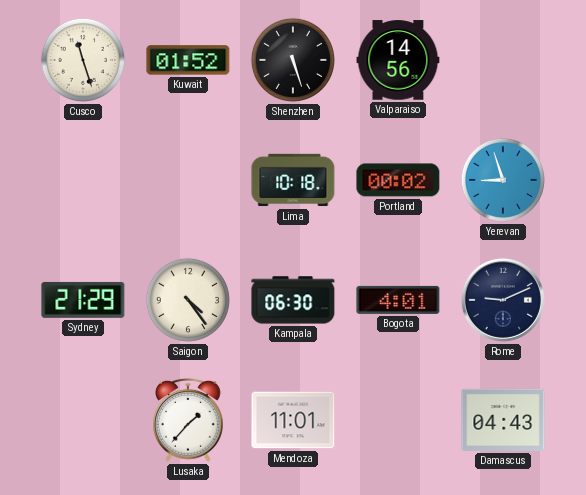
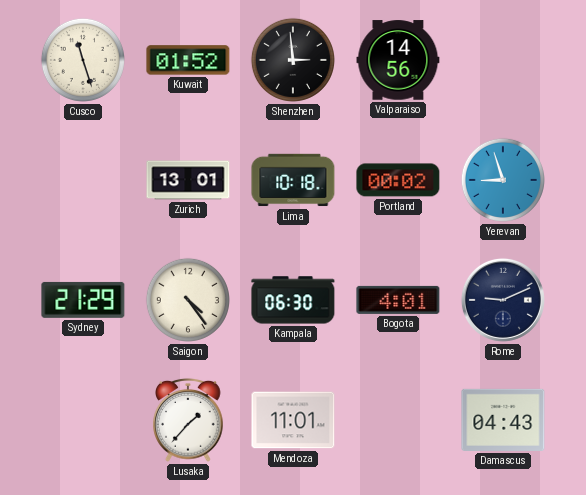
Shenzhen: 5:27 -> 2:59 (293, 60)
Zurich: none -> 13:01 (188, 180)
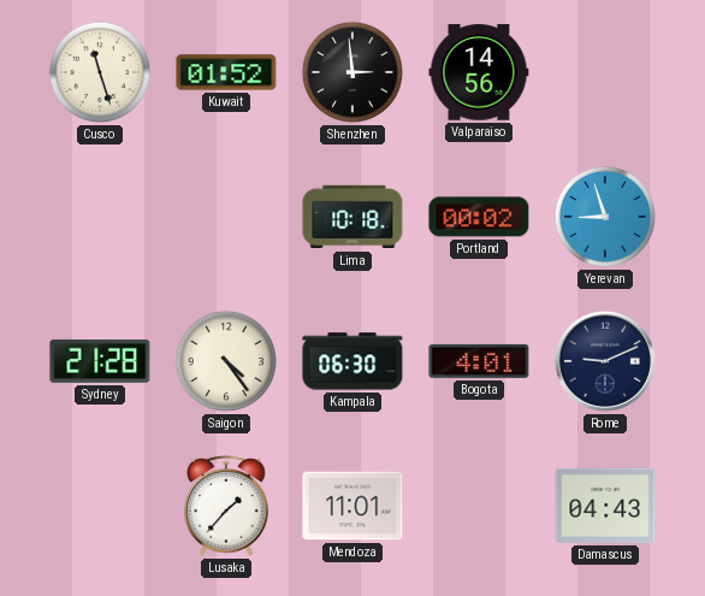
Zurich: 13:01 -> none (188, 180)
Sydney: 21:29 -> 21:28 (100, 361)
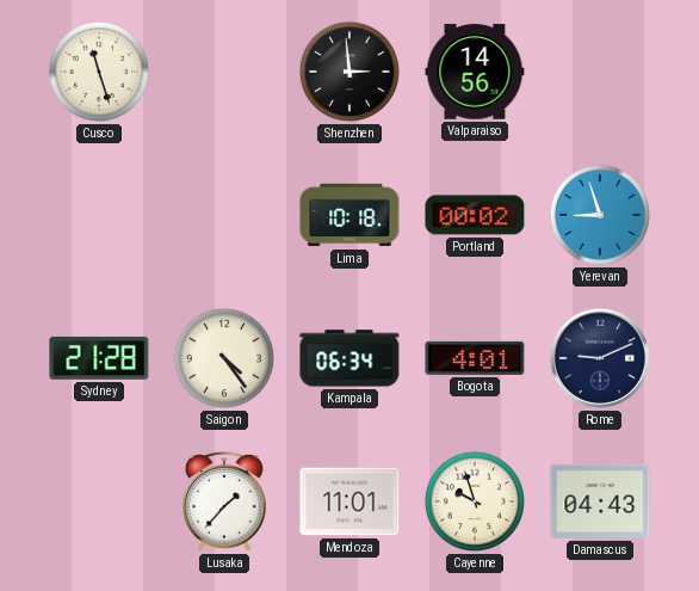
Kuwait: 01:52 -> none (226, 72)
Kampala: 06:30 -> 06:34 (349, 358)
Cayenne: none -> 9:57 (475, 501)
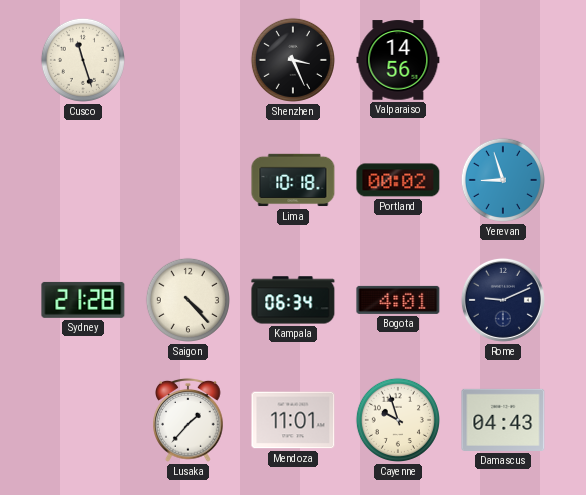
Shenzhen: 2:59 -> 3:26 (293, 60)
Saigon: 4:24 -> 4:23 (188, 300)
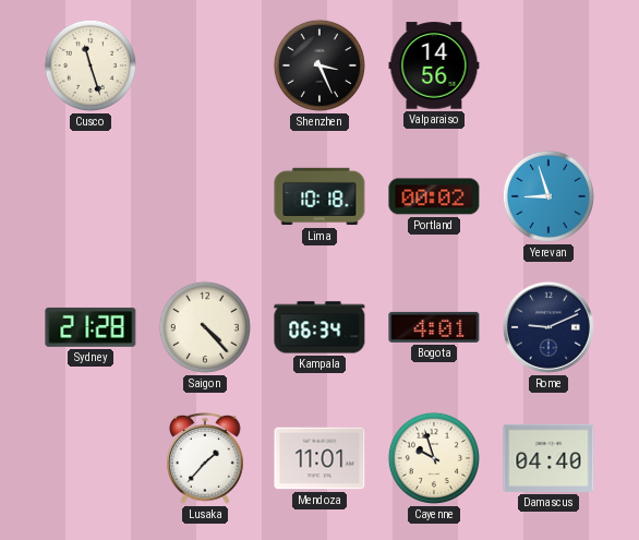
Damascus: 04:43 -> 04:40 (548, 458)
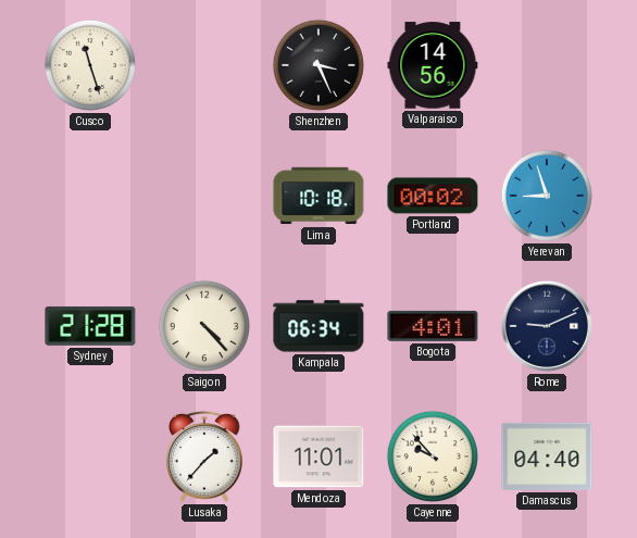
Cayenne: 9:57 -> 9:53 (433, 456)
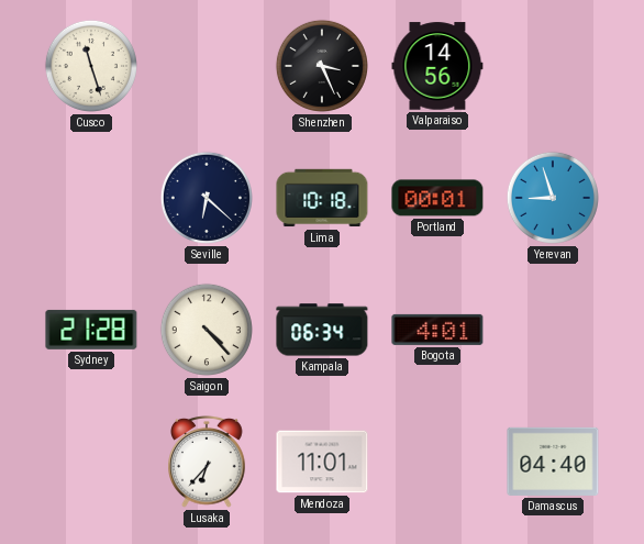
Seville: none -> 6:22 (207, 198)
Portland: 00:02 -> 00:01 (437, 198)
Rome: 9:11 -> none (547, 326)
Lusaka: 1:37 -> 6:37 (207, 462)
Cayenne: 9:53 -> none (433, 456)
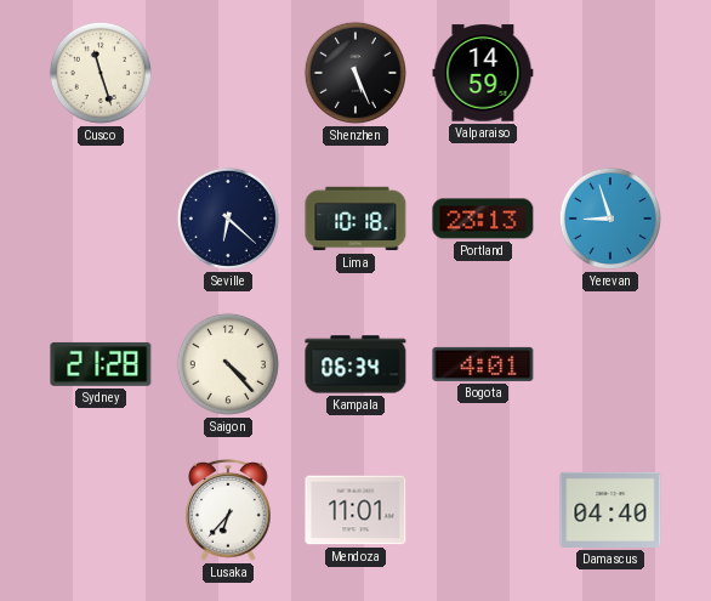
Shenzhen: 3:26 -> 5:26 (355, 73)
Valparaiso: 14:56 -> 14:59 (483, 73)
Portland: 00:01 -> 23:13 (483, 219)
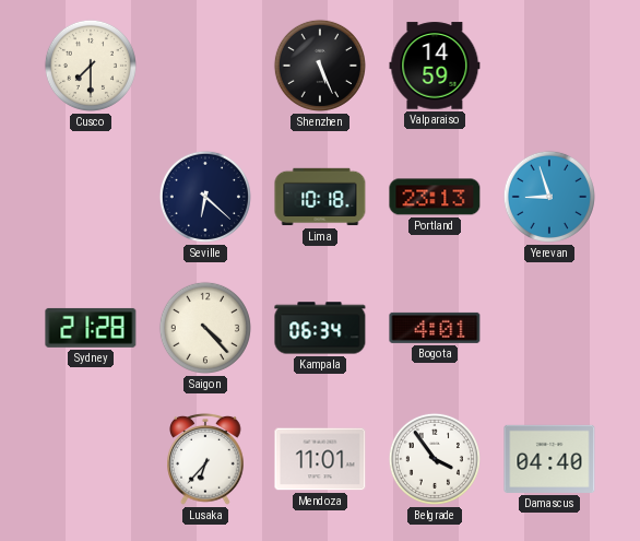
Cusco: 11:27 -> 7:30 (91, 66)
Belgrade: none -> 3:54 (435, 459)
